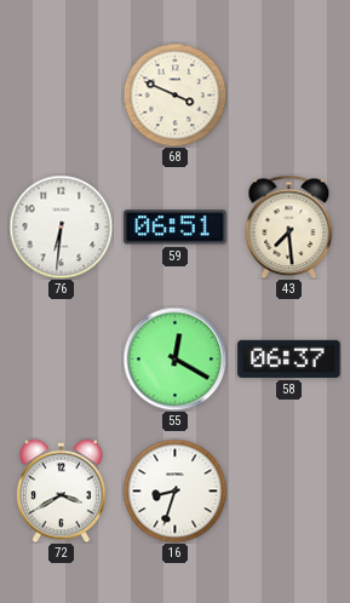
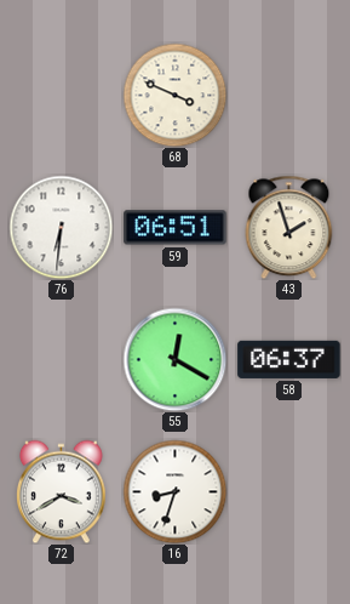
43: 7:29 -> 1:57 (289, 227)
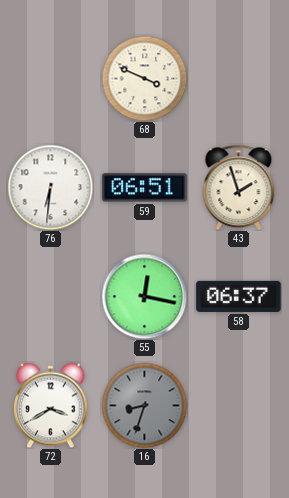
55: 12:20 -> 12:17 (144, 296)
16 dial: white -> grey (144, 405)
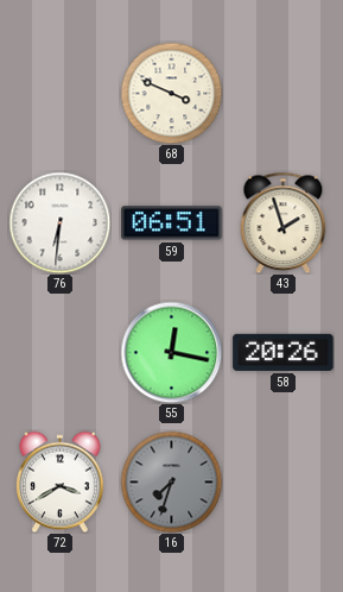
58: 06:37 -> 20:26 (284, 352)
16: 8:33 -> 7:33 (171, 481)
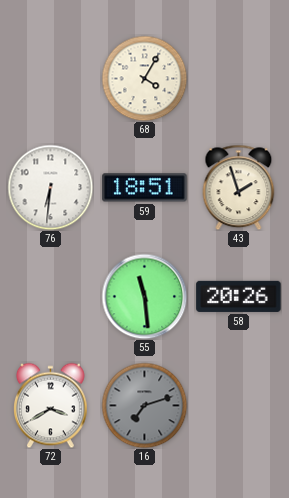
68: 3:49 -> 4:05 (144, 78)
59: 06:51 -> 18:51 (145, 188)
55: 12:17 -> 11:29 (144, 296)
16: 7:33 -> 7:12 (144, 405)
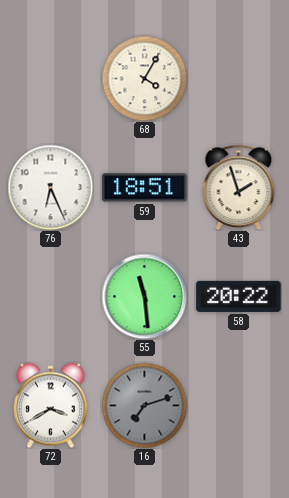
76: 6:31 -> 6:26 (50, 187)
58: 20:26 -> 20:22 (239, 296)
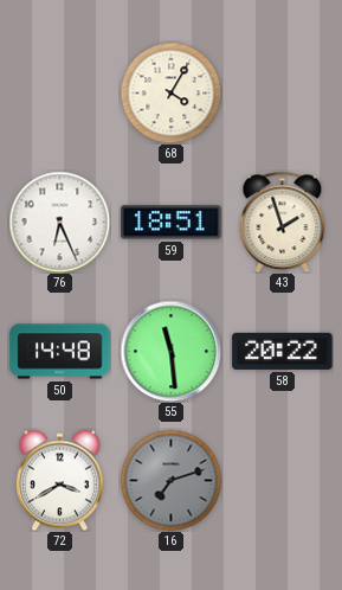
50: none -> 14:48 (60, 352)
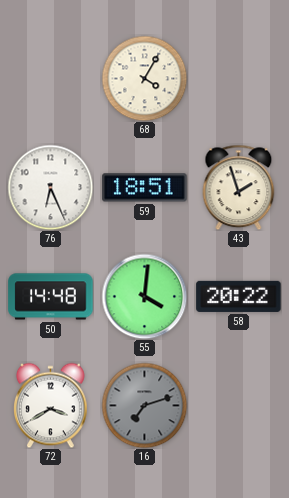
55: 11:29 -> 4:01 (144, 296)
